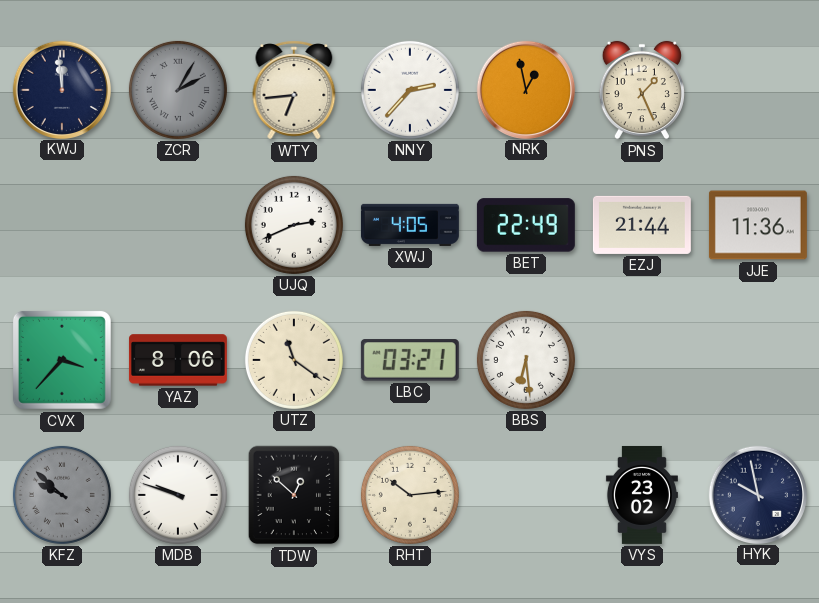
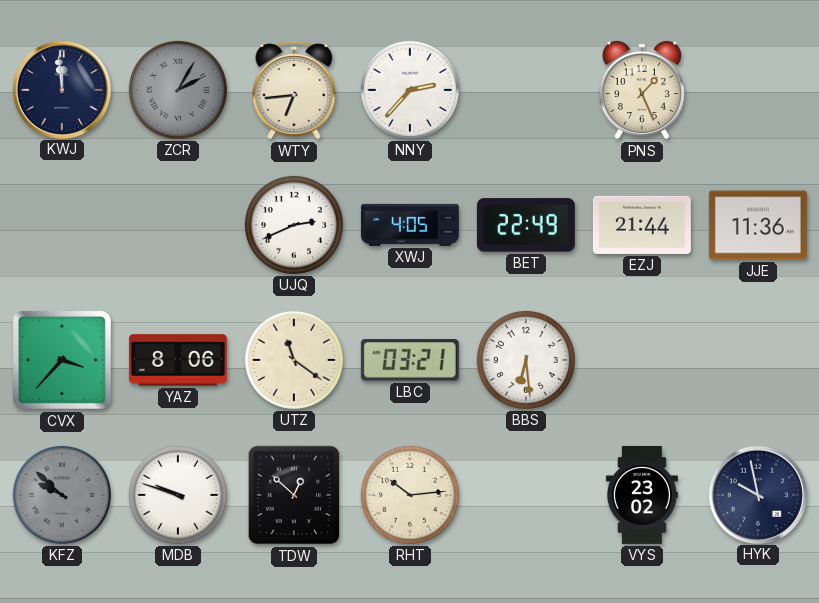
NRK: 12:58 -> none (525, 89)
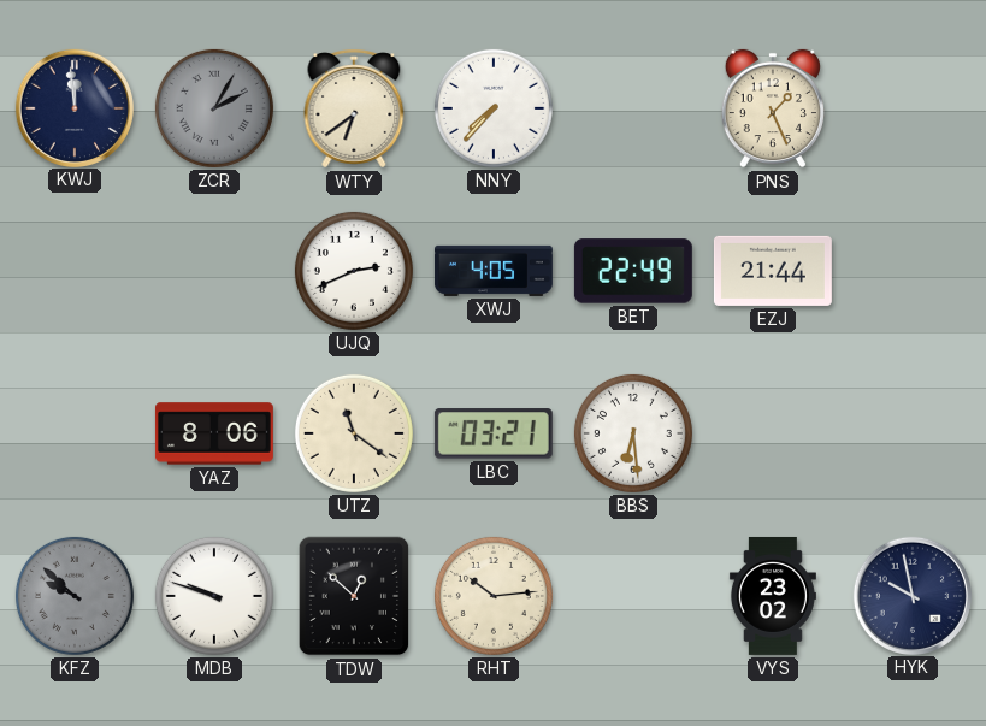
WTY: 6:44 -> 6:39 (354, 108)
NNY: 2:37 -> 7:37 (494, 108)
JJE: 11:36 -> none (758, 225)
CVX: 3:37 -> none (62, 360)
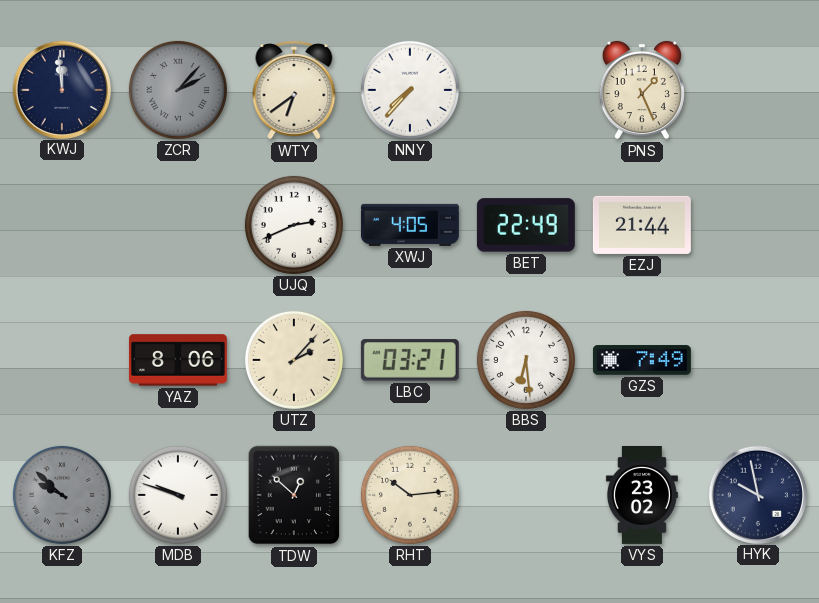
ZCR: 2:05 -> 2:07 (178, 90)
UTZ: 11:21 -> 2:07 (294, 360)
GZS: none -> 7:49 (642, 360)
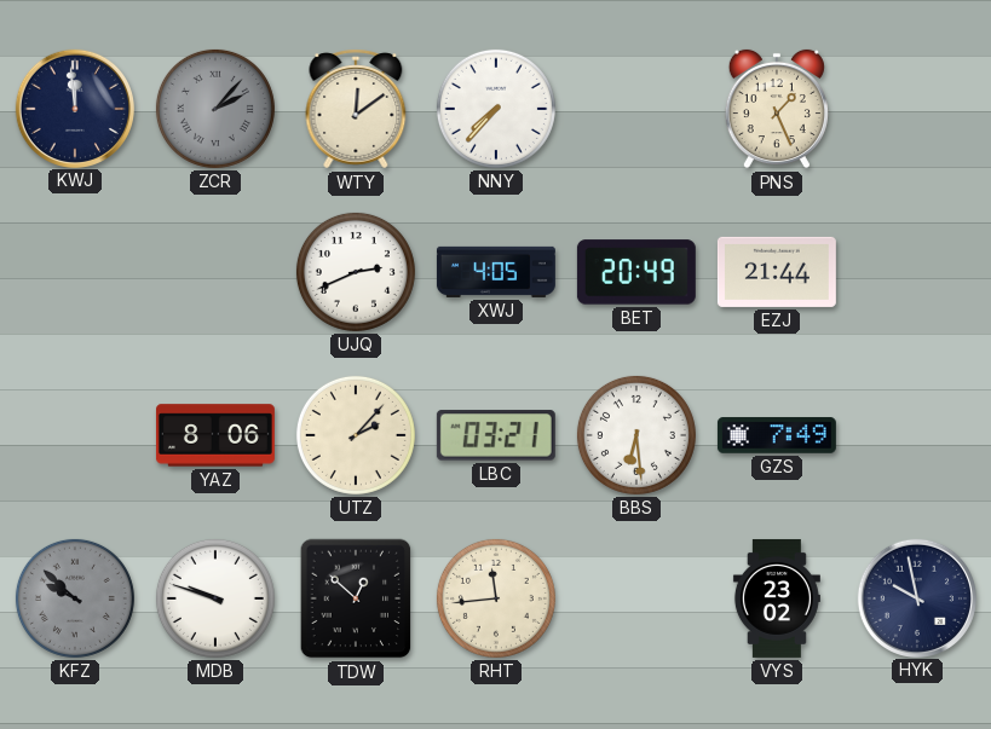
WTY: 6:39 -> 12:09 (356, 109)
BET: 22:49 -> 20:49 (636, 272)
RHT: 10:14 -> 11:44 (496, 598)
